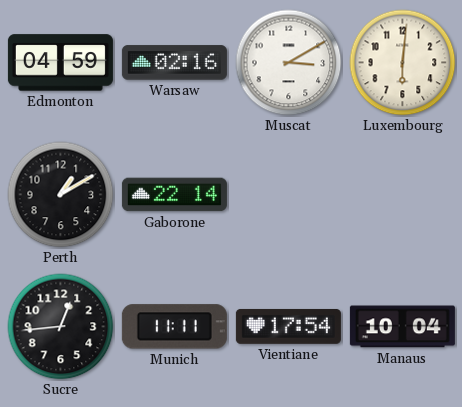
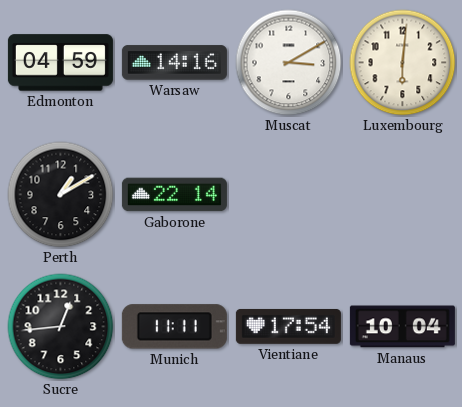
Warsaw: 02:16 -> 14:16 (174, 63)
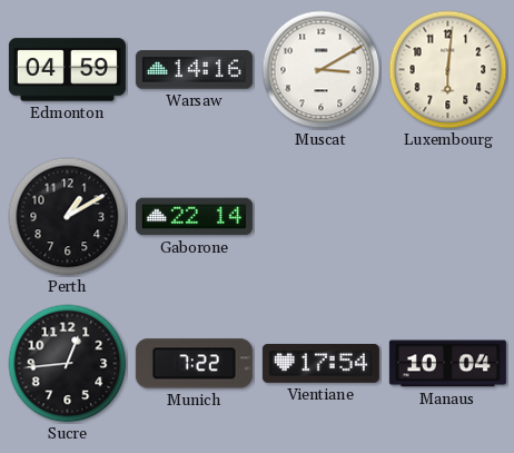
Munich: 11:11 -> 7:22 (194, 364)
